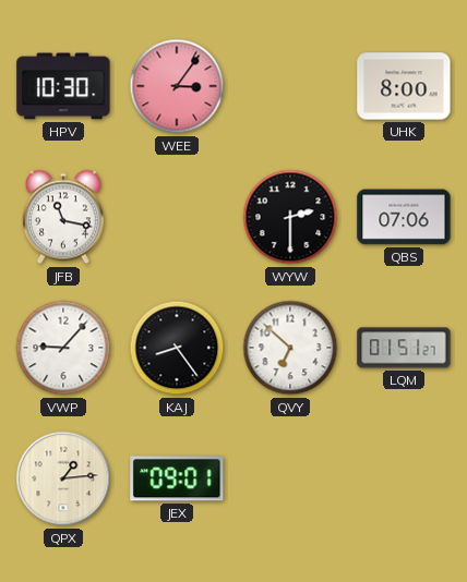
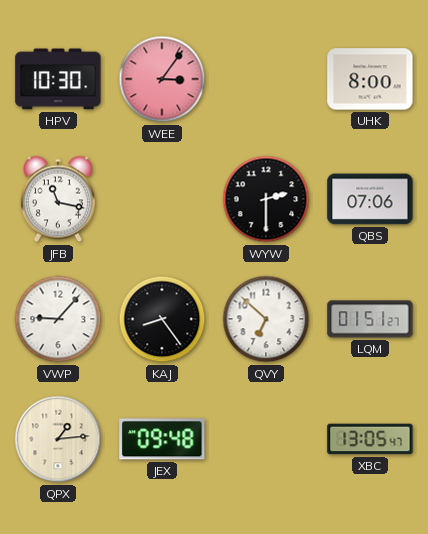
JEX: 09:01 -> 09:48 (162, 439)
XBC: none -> 13:05 (370, 439)
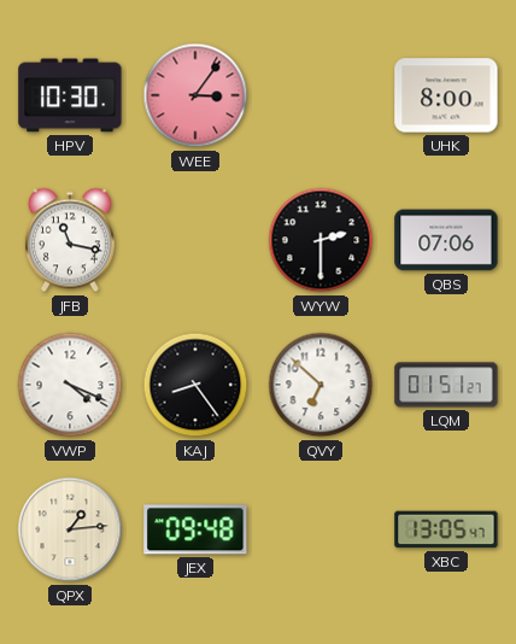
VWP: 9:07 -> 4:19 (70, 385)
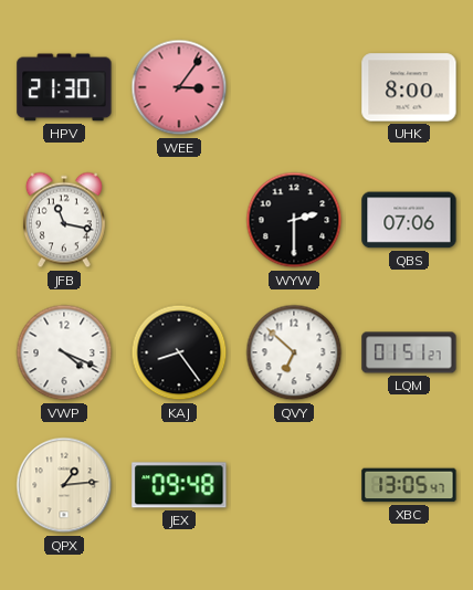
HPV: 10:30 -> 21:30 (64, 87)
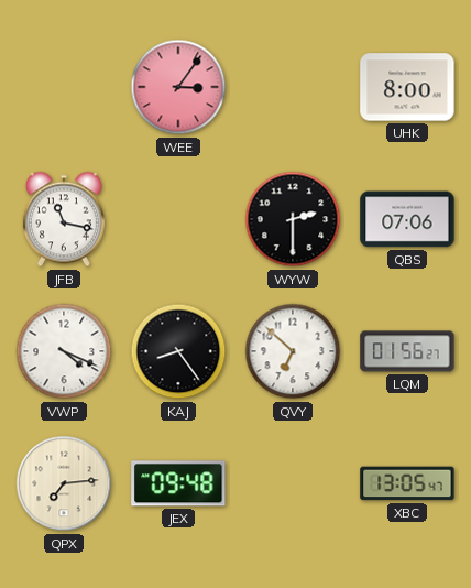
HPV: 21:30 -> none (64, 87)
LQM: 01:51 -> 01:56 (407, 351)
QPX: 1:14 -> 7:14 (64, 483)
